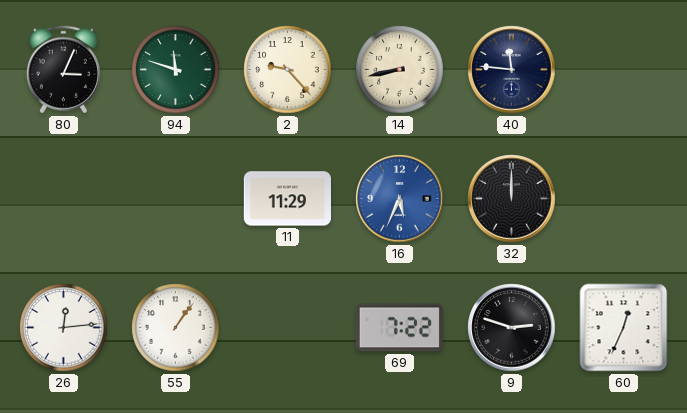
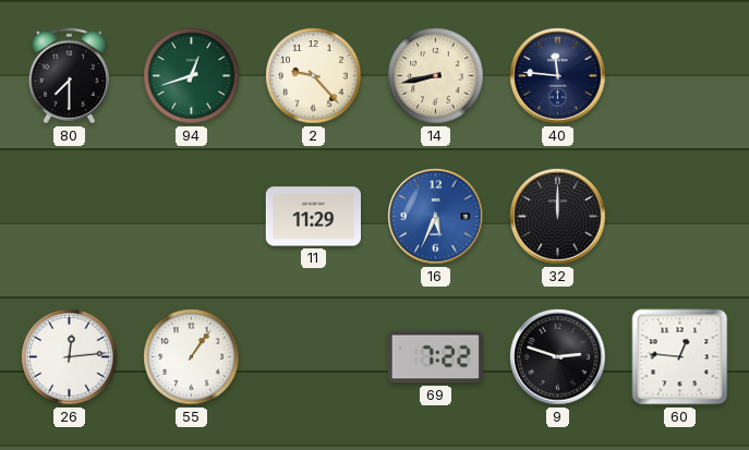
80: 3:04 -> 7:30 (69, 76)
94: 11:48 -> 12:42 (192, 76)
60: 12:34 -> 12:46 (680, 357)
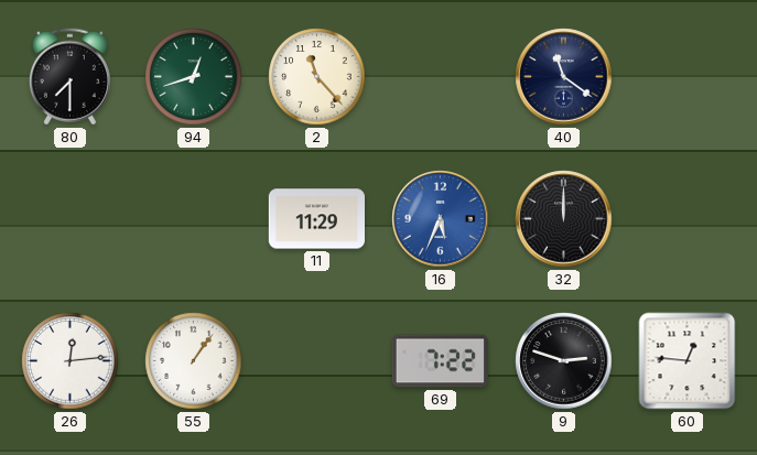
2: 9:23 -> 11:23 (317, 77)
14: 8:43 -> none (436, 76)
40: 11:46 -> 11:21 (564, 77)
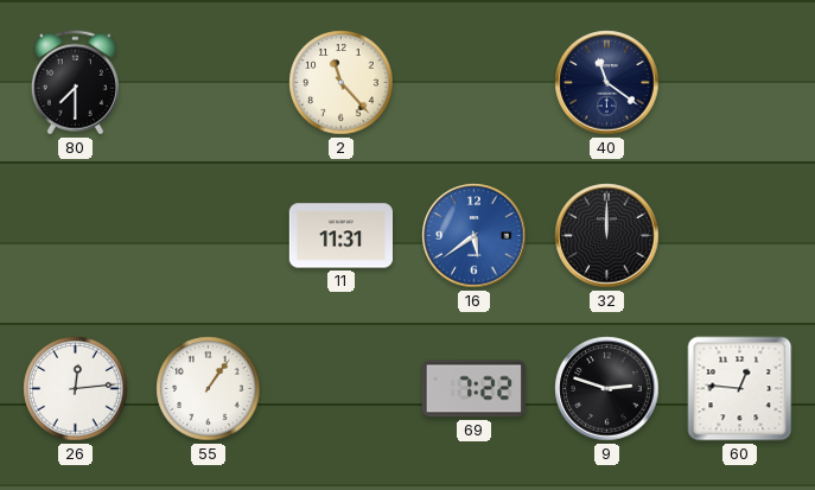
94: 12:42 -> none (194, 77)
11: 11:29 -> 11:31 (340, 236)
16: 5:34 -> 5:39 (475, 236)
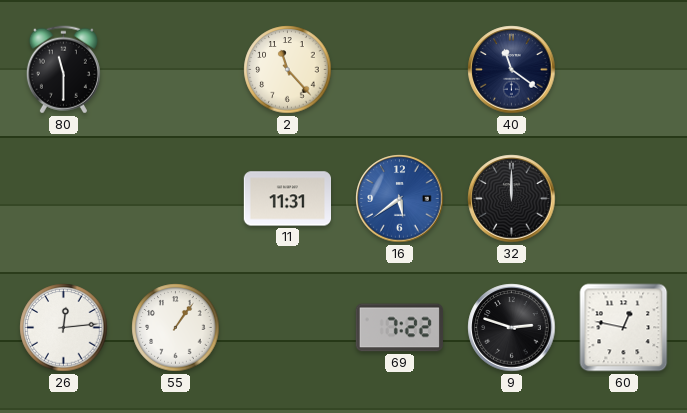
80: 7:30 -> 11:30 (63, 70)
60: 12:46 -> 12:47 (624, 328)
